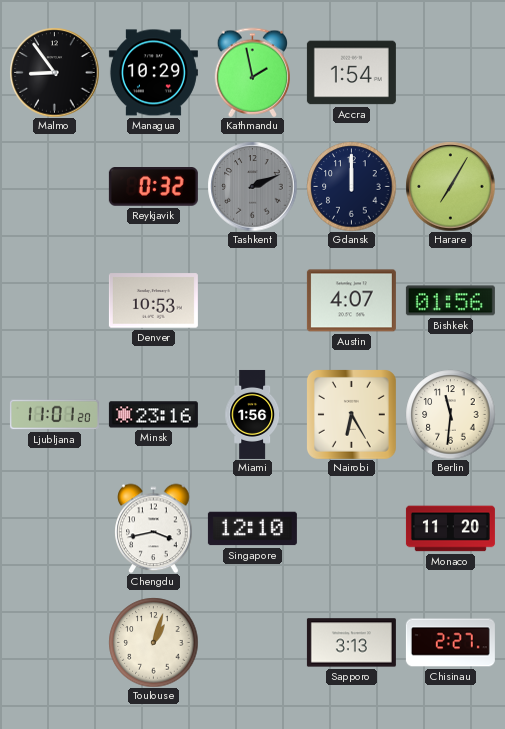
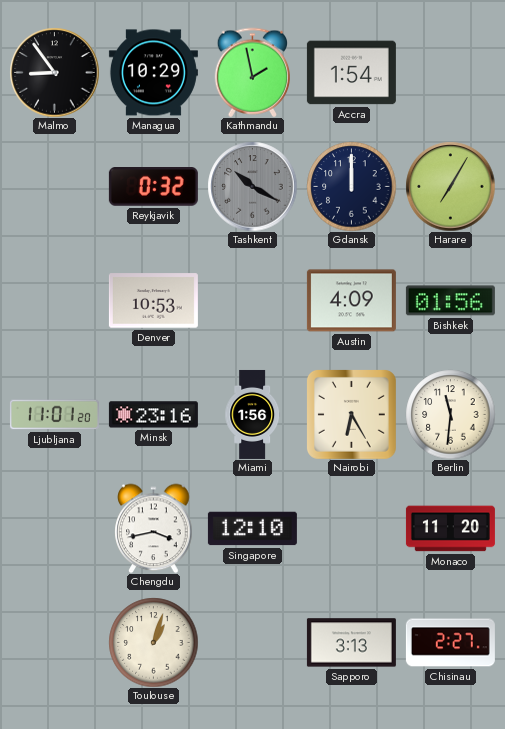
Tashkent: 2:11 -> 10:20 (252, 186)
Austin: 4:07 -> 4:09 (351, 301)
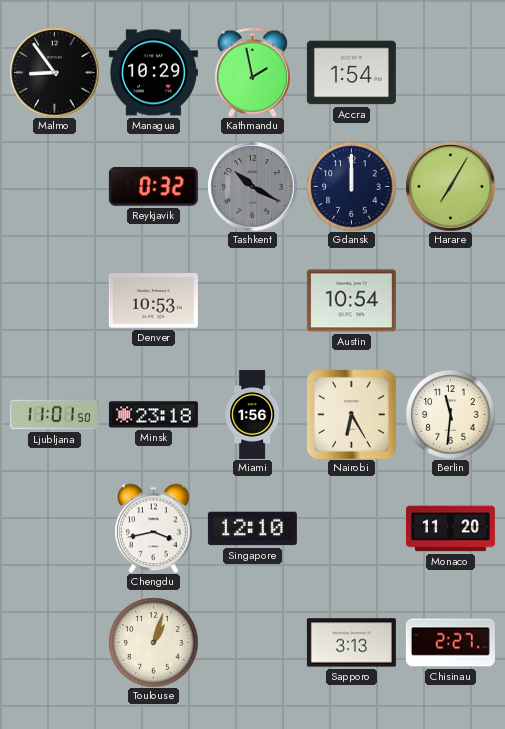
Austin: 4:09 -> 10:54 (351, 301)
Bishkek: 01:56 -> none (450, 301)
Ljubljana: 11:01:20 -> 11:01:50 (54, 415)
Minsk: 23:16 -> 23:18 (153, 415)
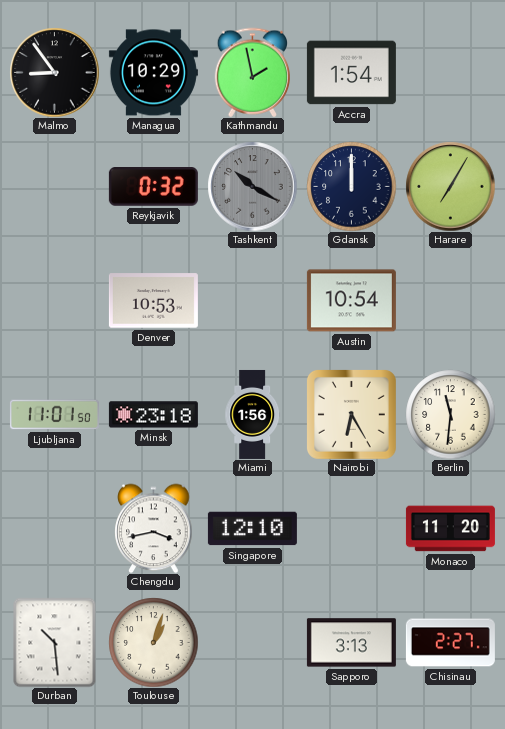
Durban: none -> 10:29 (55, 642)
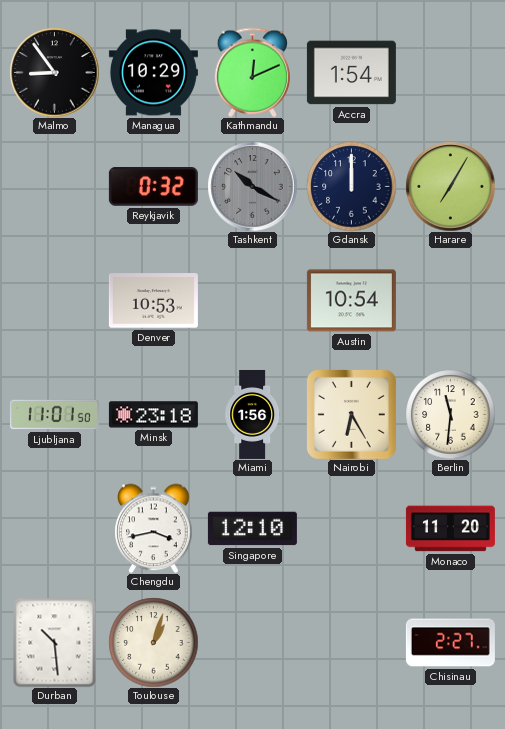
Kathmandu: 1:58 -> 12:11 (252, 72)
Sapporo: 3:13 -> none (351, 643)
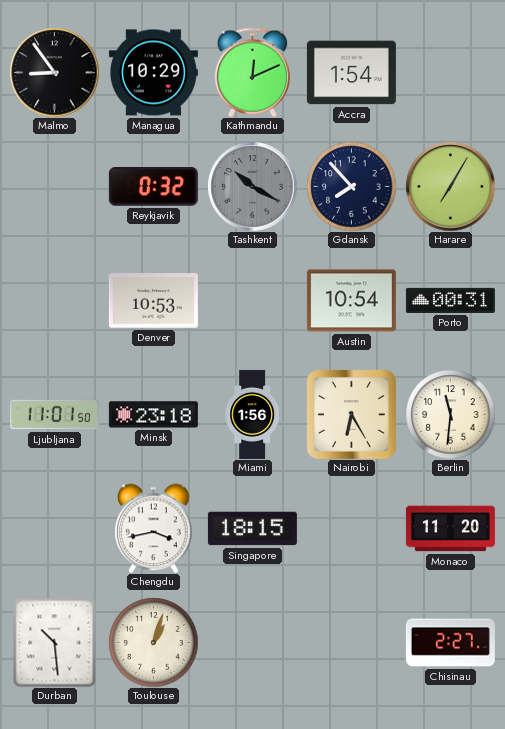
Gdansk: 12:00 -> 7:53 (351, 186)
Porto: none -> 00:31 (450, 300)
Singapore: 12:10 -> 18:15 (252, 529)
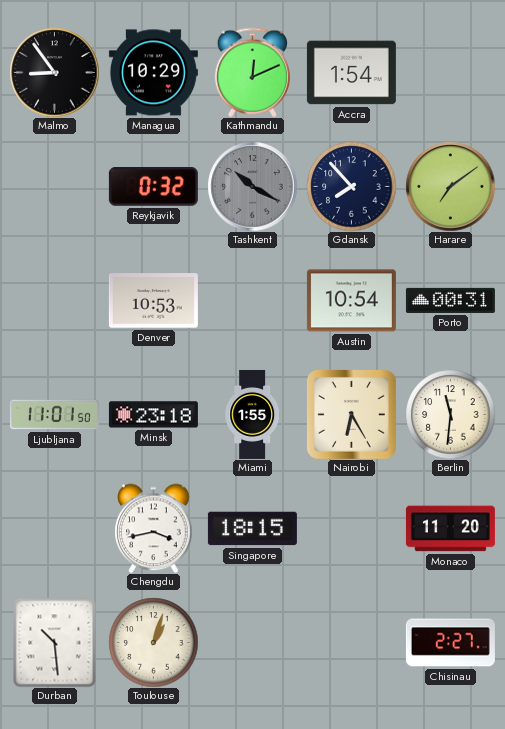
Harare: 7:05 -> 7:09 (450, 186)
Miami: 1:56 -> 1:55 (253, 414)
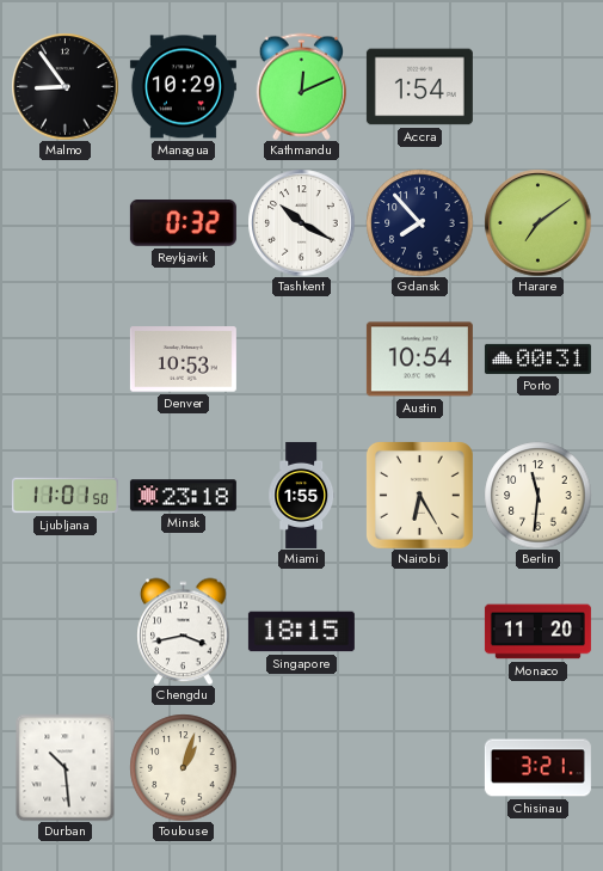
Tashkent dial: grey -> white (301, 222)
Chisinau: 2:27 -> 3:21 (537, 768)
